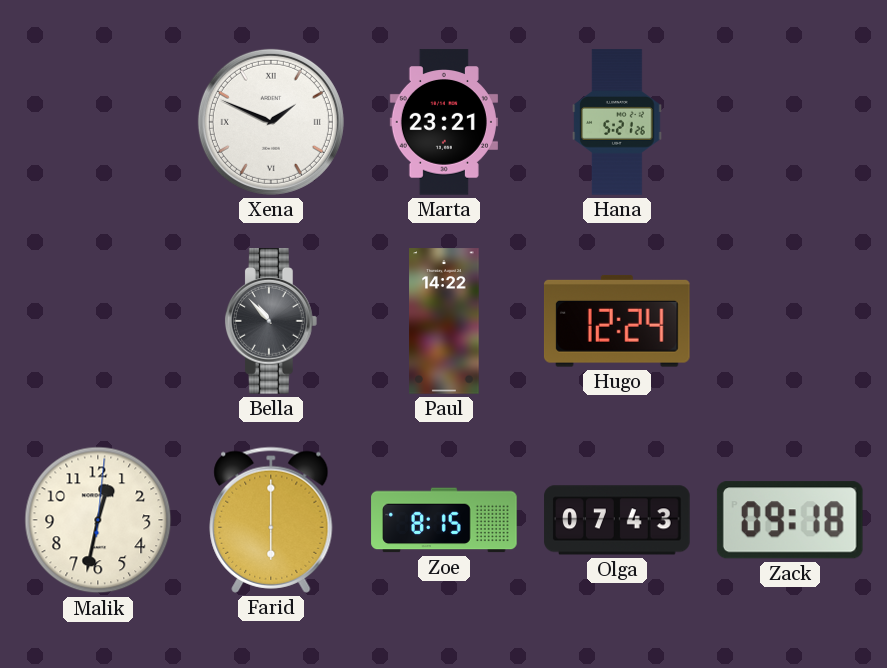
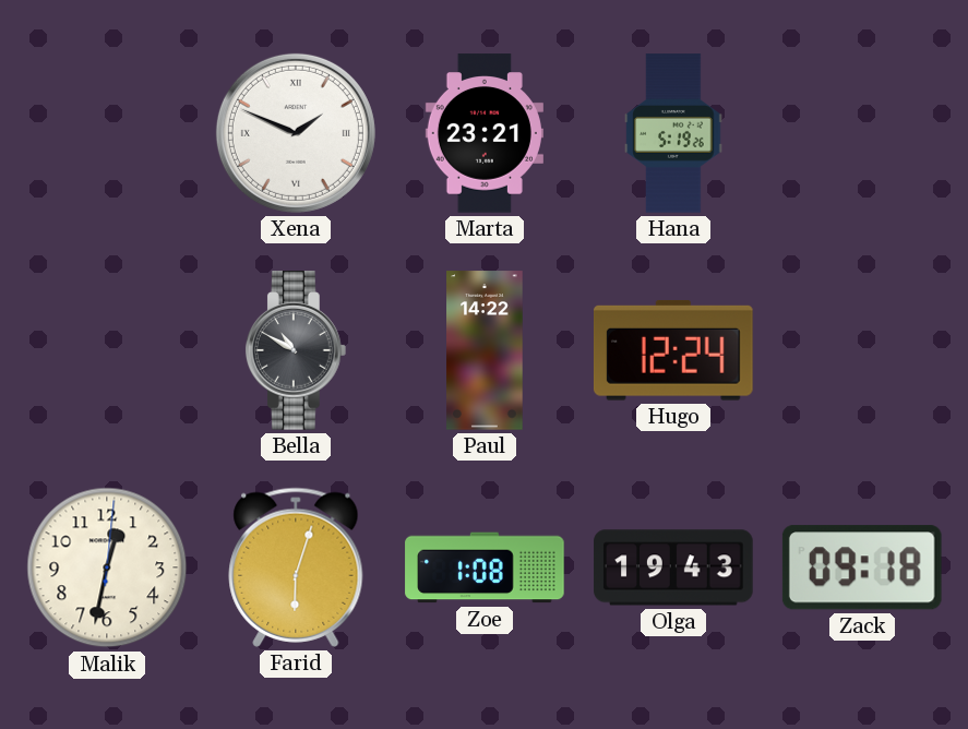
Hana: 5:21 -> 5:19 (673, 133)
Bella: 10:53 -> 10:50 (296, 350)
Farid: 6:00 -> 6:03 (296, 567)
Zoe: 8:15 -> 1:08 (485, 567)
Olga: 07:43 -> 19:43 (673, 567)
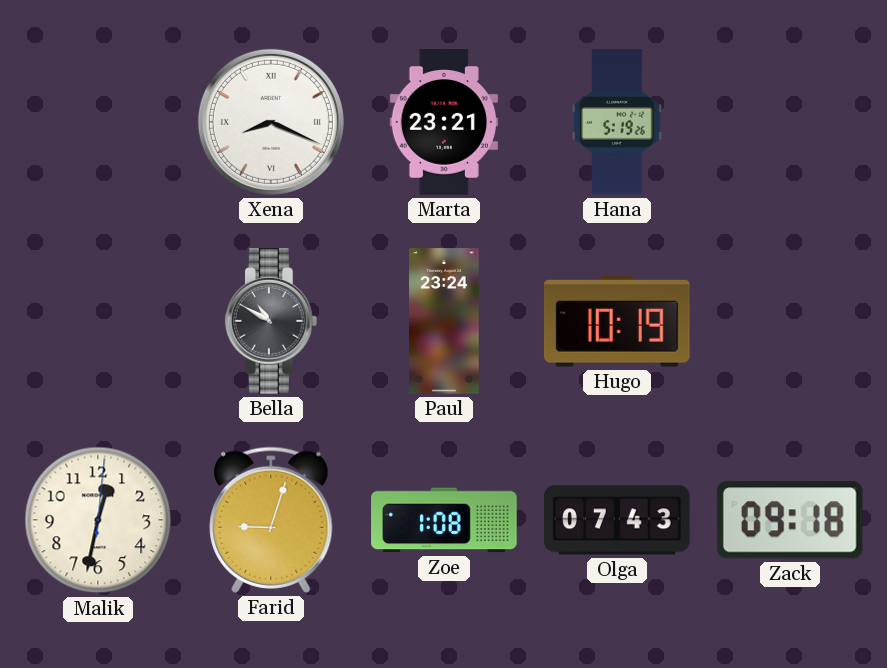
Xena: 1:49 -> 8:19 (271, 122)
Paul: 14:22 -> 23:24 (444, 321)
Hugo: 12:24 -> 10:19 (617, 321)
Farid: 6:03 -> 9:03 (271, 520)
Olga: 19:43 -> 07:43 (617, 520)
